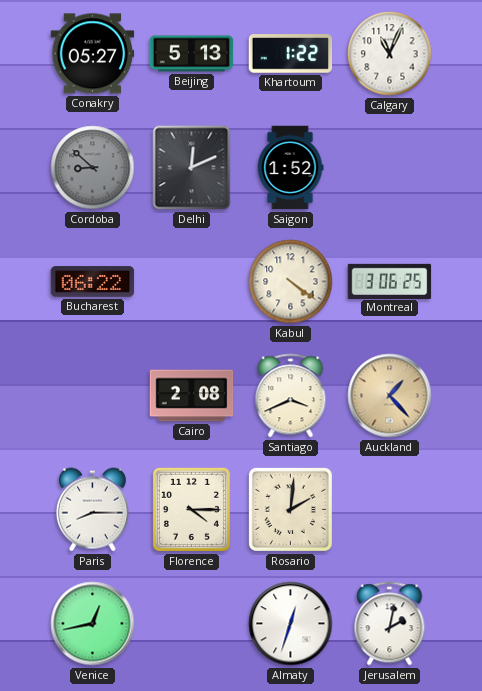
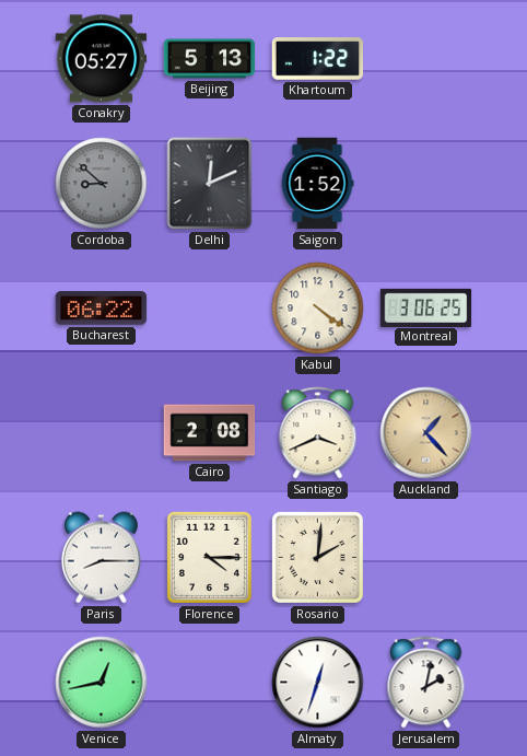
Calgary: 11:04 -> none (390, 54)
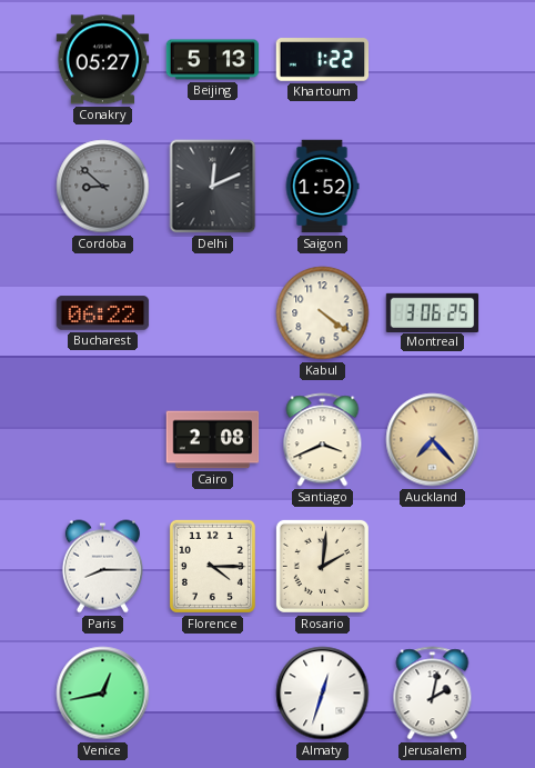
Auckland: 1:23 -> 7:23 (433, 440)
